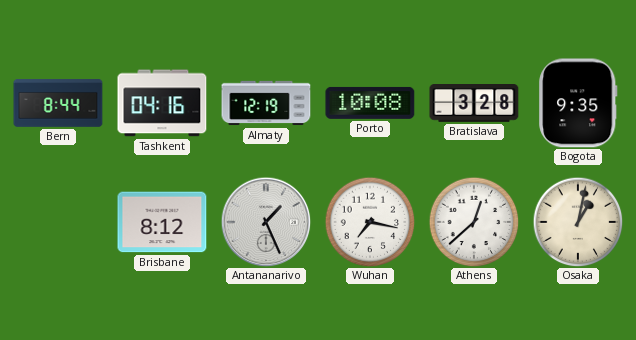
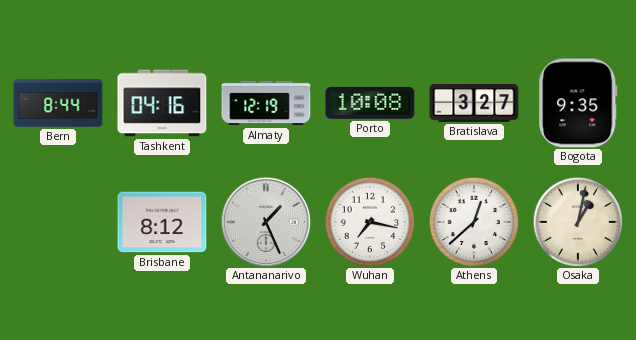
Bratislava: 3:28 -> 3:27 (474, 104)
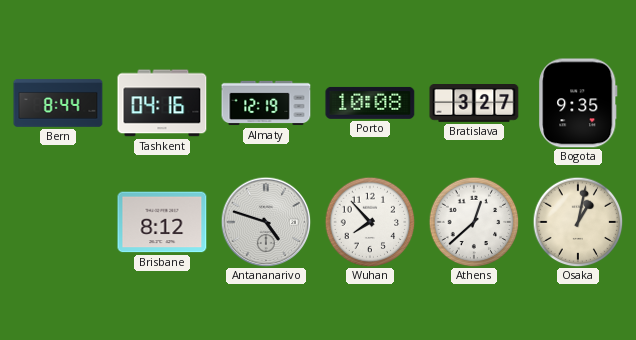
Antananarivo: 1:26 -> 4:48 (266, 222)
Wuhan: 7:17 -> 7:53 (370, 222)
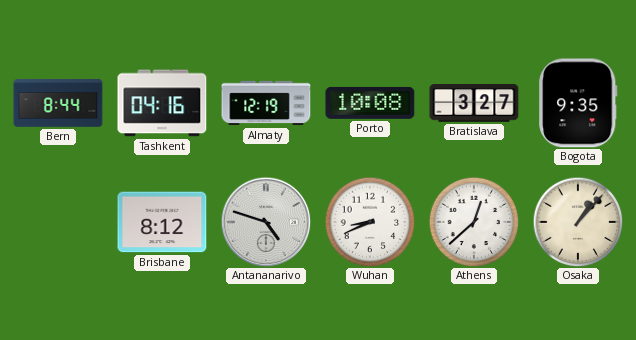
Wuhan: 7:53 -> 8:41 (370, 222)
Osaka: 1:02 -> 1:07 (578, 222)
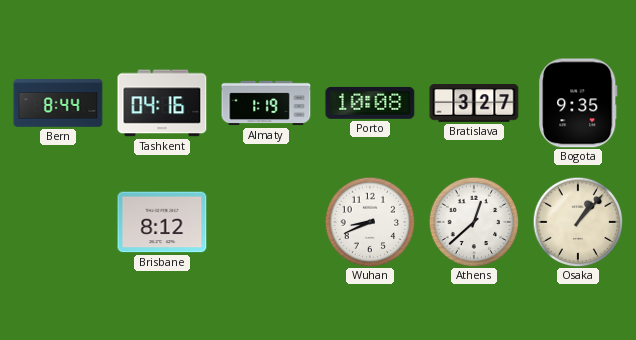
Almaty: 12:19 -> 1:19 (266, 103)
Antananarivo: 4:48 -> none (266, 222)
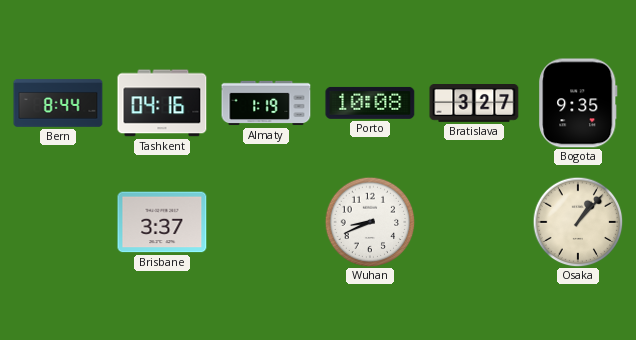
Brisbane: 8:12 -> 3:37 (162, 222)
Athens: 12:38 -> none (474, 222)
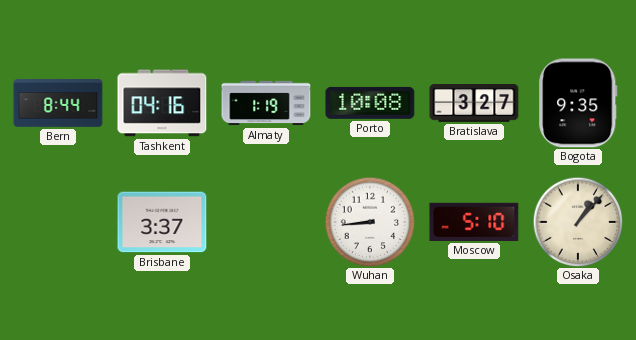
Wuhan: 8:41 -> 8:44 (370, 222)
Moscow: none -> 5:10 (474, 222)
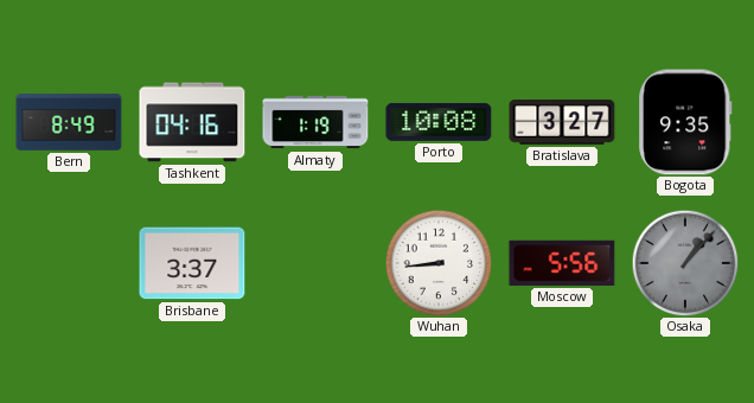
Bern: 8:44 -> 8:49 (69, 122)
Moscow: 5:10 -> 5:56 (562, 263)
Osaka dial: cream -> grey (685, 263)
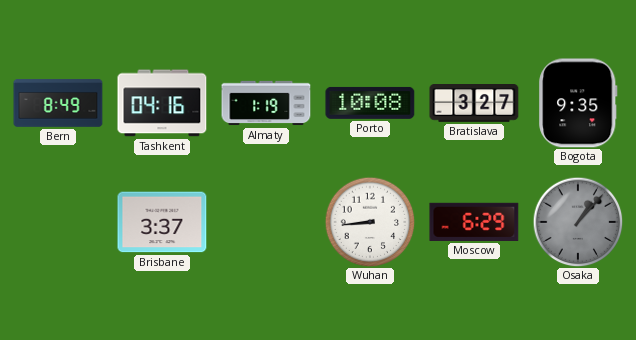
Moscow: 5:56 -> 6:29 (474, 222)
